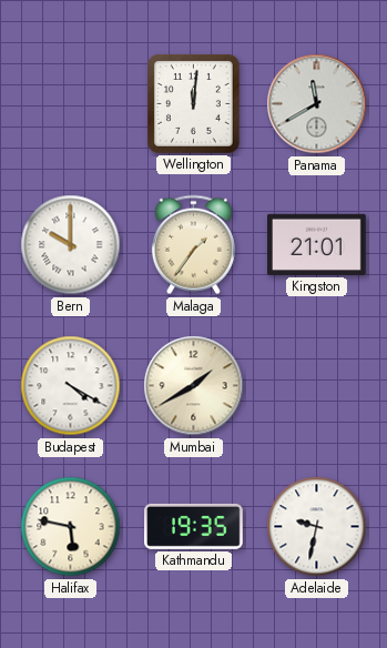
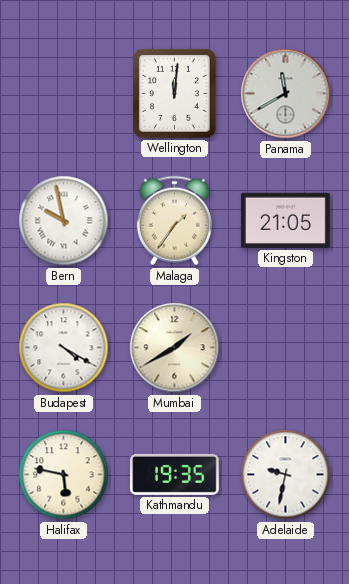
Bern: 10:00 -> 9:58 (64, 221)
Kingston: 21:01 -> 21:05 (286, 220)
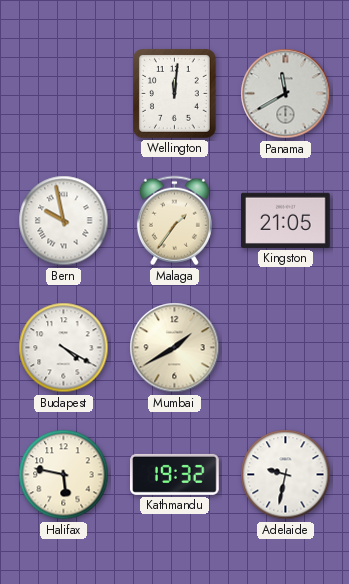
Kathmandu: 19:35 -> 19:32 (175, 474)
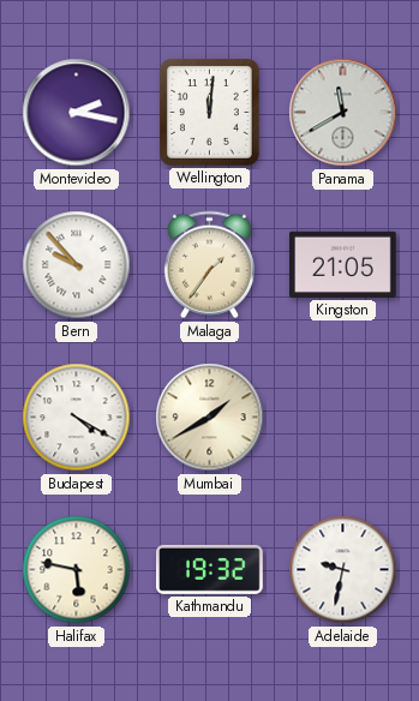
Montevideo: none -> 2:17 (77, 113)
Bern: 9:58 -> 9:53 (77, 265)
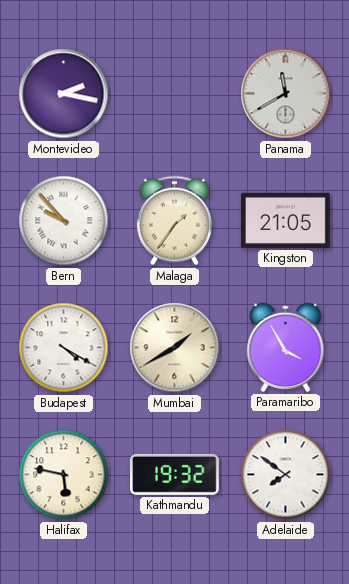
Wellington: 12:01 -> none (210, 113)
Paramaribo: none -> 3:55 (286, 347)
Adelaide: 9:32 -> 7:51 (286, 475)
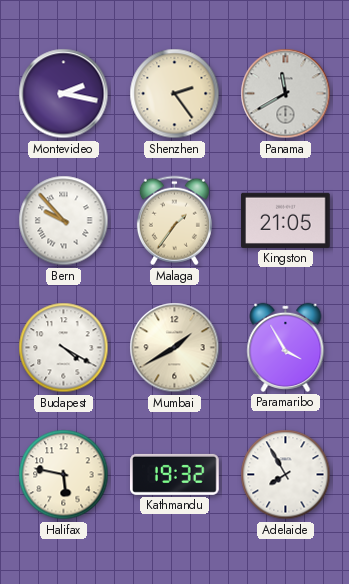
Shenzhen: none -> 2:24 (175, 94)
Adelaide: 7:51 -> 7:55 (286, 475)
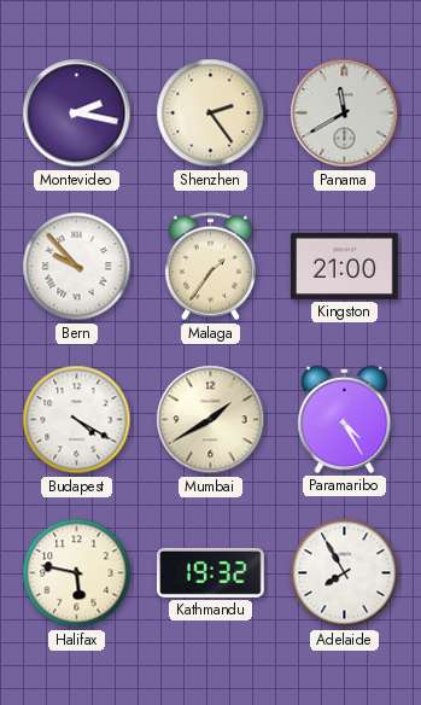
Kingston: 21:05 -> 21:00 (345, 266)
Paramaribo: 3:55 -> 4:25 (345, 419)
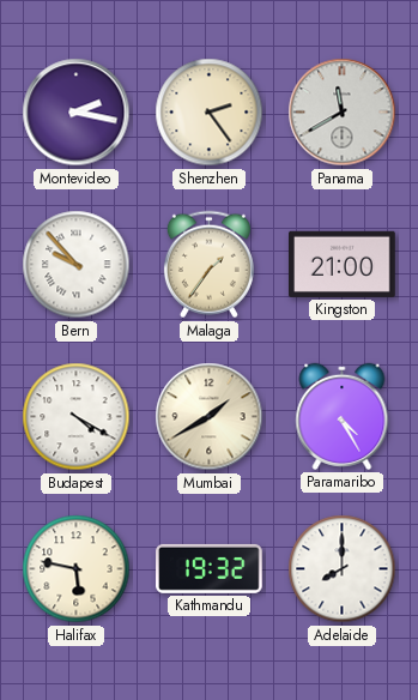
Adelaide: 7:55 -> 8:00 (343, 569)
